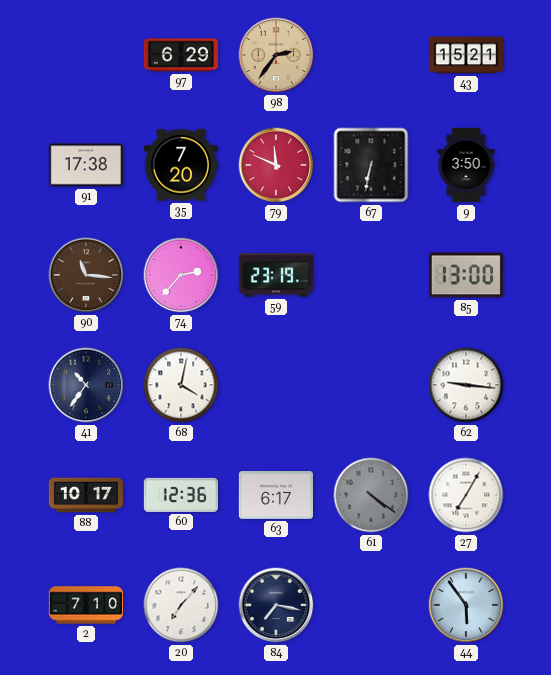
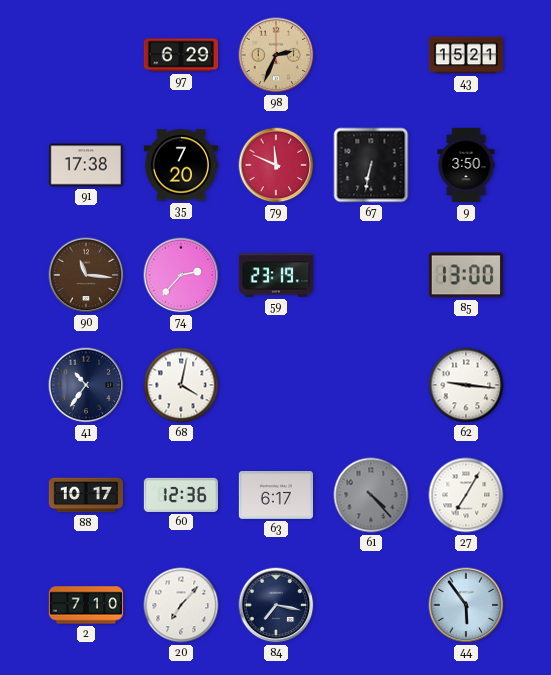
98: 2:36 -> 2:34 (276, 55)
61: 4:21 -> 4:23 (371, 495)
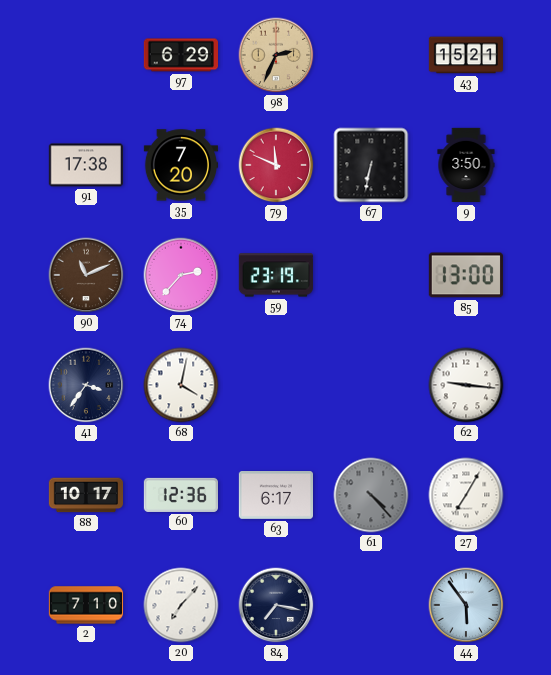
90: 11:16 -> 11:11 (86, 275)
41: 10:36 -> 3:36 (86, 385)
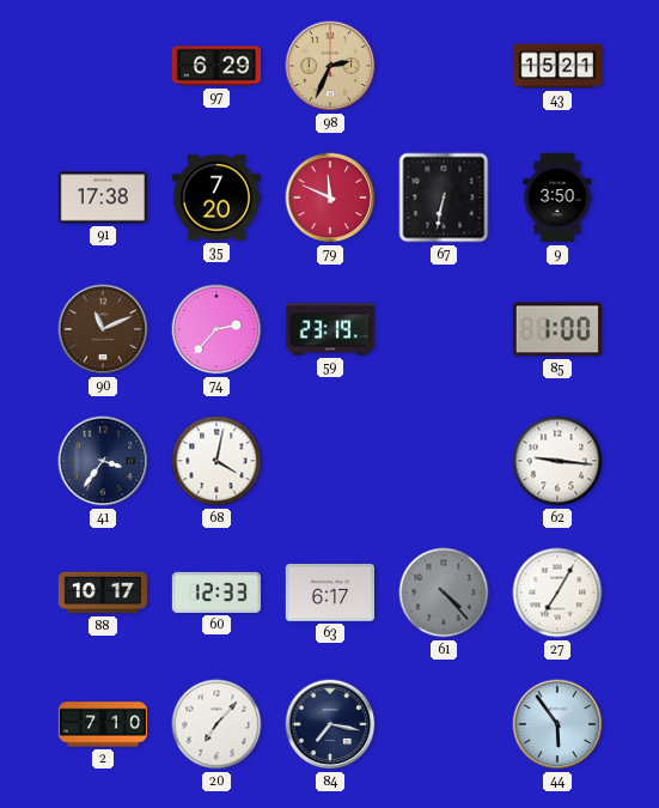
85: 13:00 -> 1:00 (557, 329)
60: 12:36 -> 12:33 (215, 593)
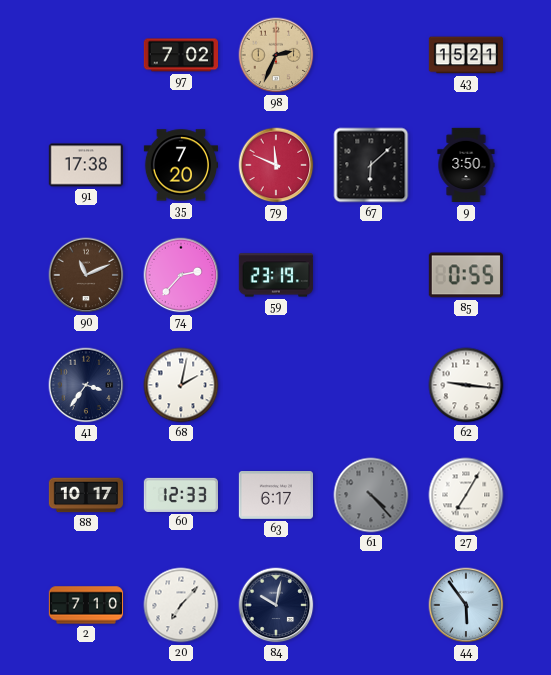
97: 6:29 -> 7:02 (180, 55)
67: 6:32 -> 6:08 (371, 165)
85: 1:00 -> 0:55 (466, 275)
68: 4:02 -> 2:02 (181, 385)
84: 7:17 -> 10:02 (276, 605)
